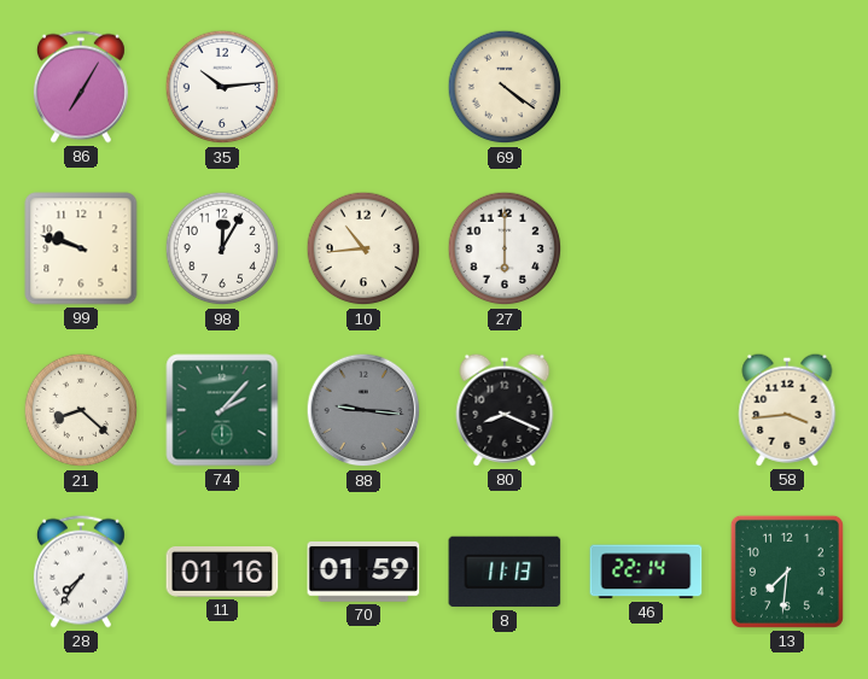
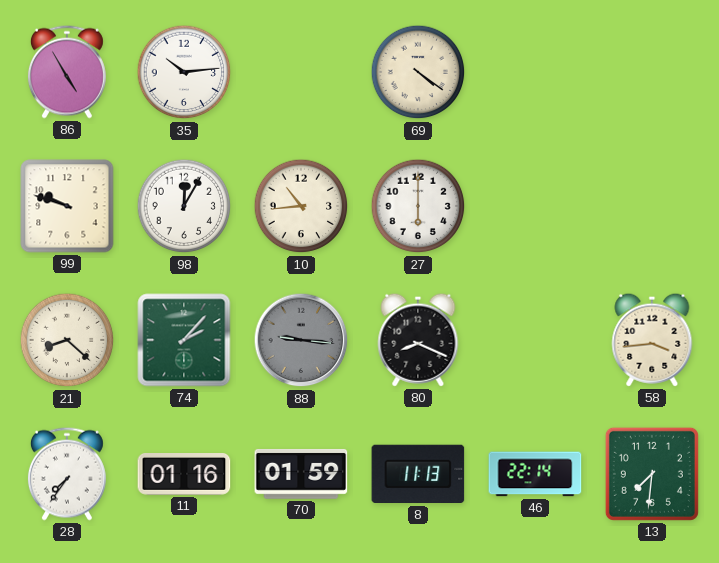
86: 7:05 -> 4:55 (67, 72)
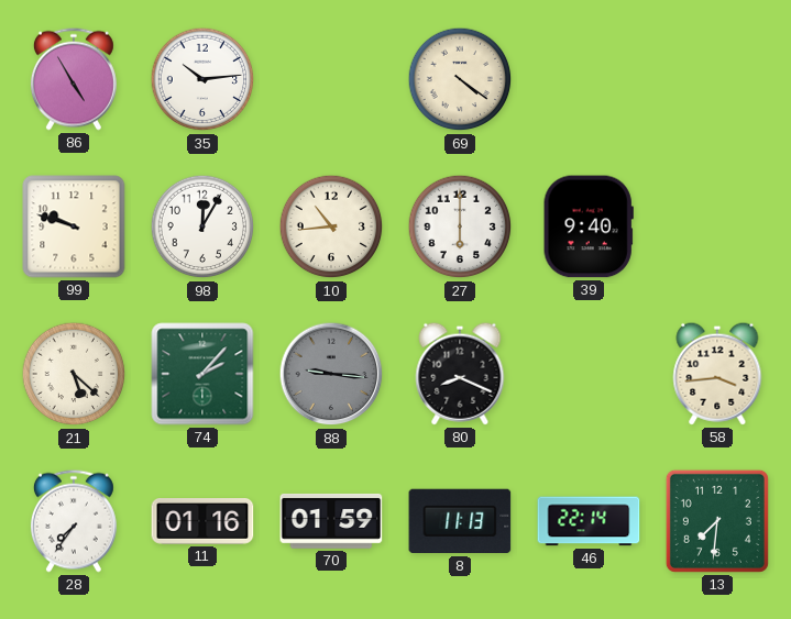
39: none -> 9:40 (589, 226)
21: 8:22 -> 5:22 (74, 374)
